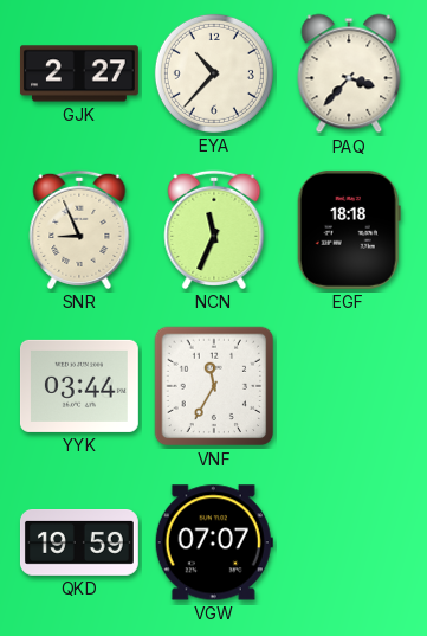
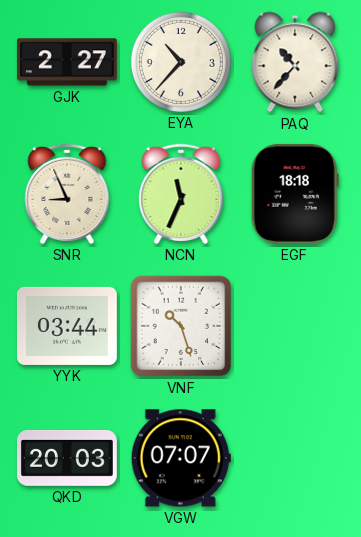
PAQ: 3:37 -> 10:37 (295, 62)
VNF: 11:35 -> 10:27 (181, 326)
QKD: 19:59 -> 20:03 (67, 459)
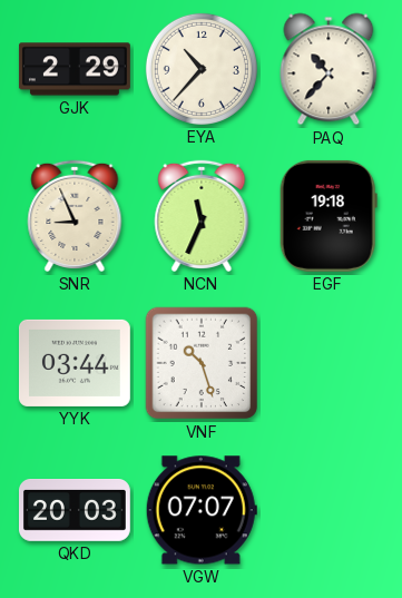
GJK: 2:27 -> 2:29 (75, 69)
EGF: 18:18 -> 19:18 (329, 216)
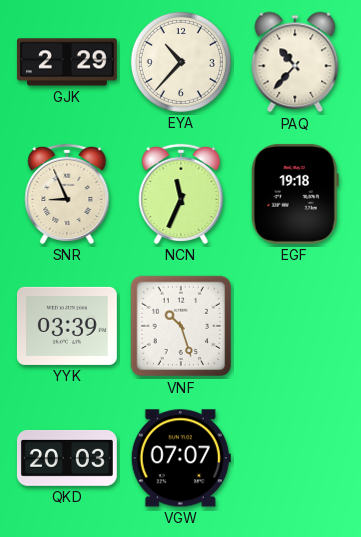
YYK: 03:44 -> 03:39 (67, 326)
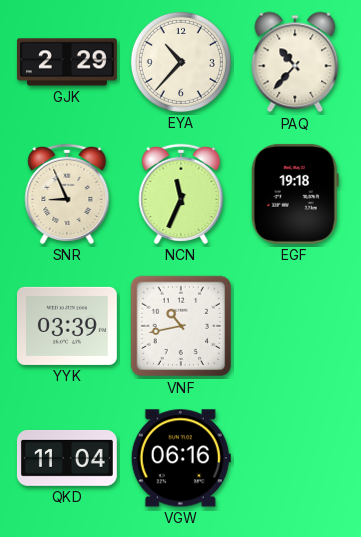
VNF: 10:27 -> 10:43 (181, 326)
QKD: 20:03 -> 11:04 (67, 459)
VGW: 07:07 -> 06:16 (181, 458)
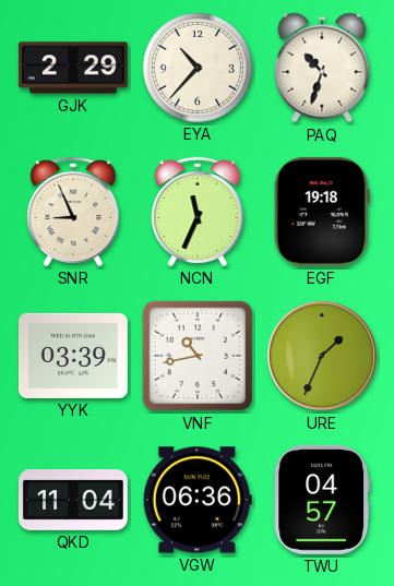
PAQ: 10:37 -> 10:33 (322, 68)
URE: none -> 1:34 (322, 356)
VGW: 06:16 -> 06:36 (198, 500)
TWU: none -> 04:57 (322, 500)
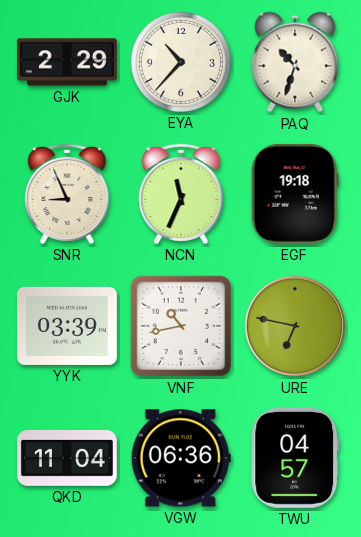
URE: 1:34 -> 6:47 (295, 326)
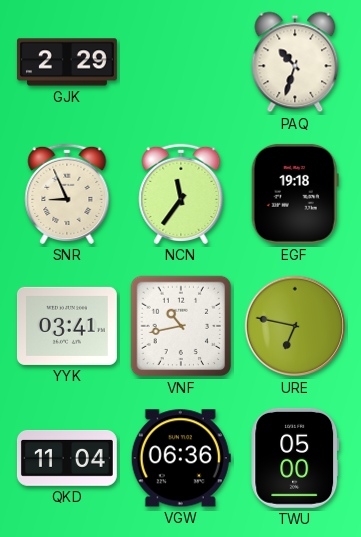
EYA: 10:37 -> none (181, 62)
NCN: 11:34 -> 11:36 (181, 194)
YYK: 03:39 -> 03:41 (67, 326)
TWU: 04:57 -> 05:00 (295, 458)
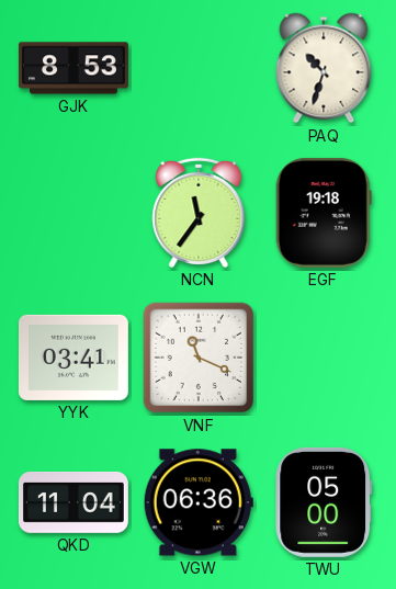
GJK: 2:29 -> 8:53 (73, 68)
SNR: 8:56 -> none (67, 194)
VNF: 10:43 -> 11:19 (199, 358)
URE: 6:47 -> none (295, 326)
